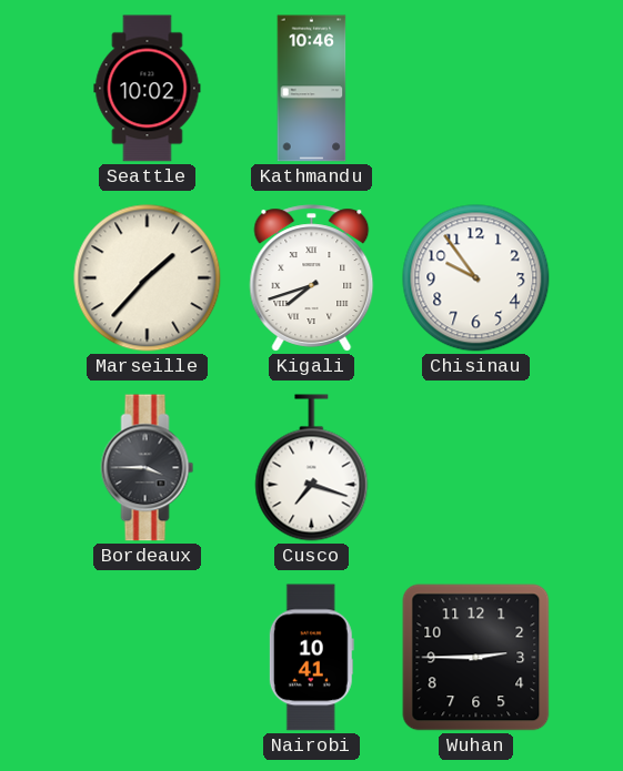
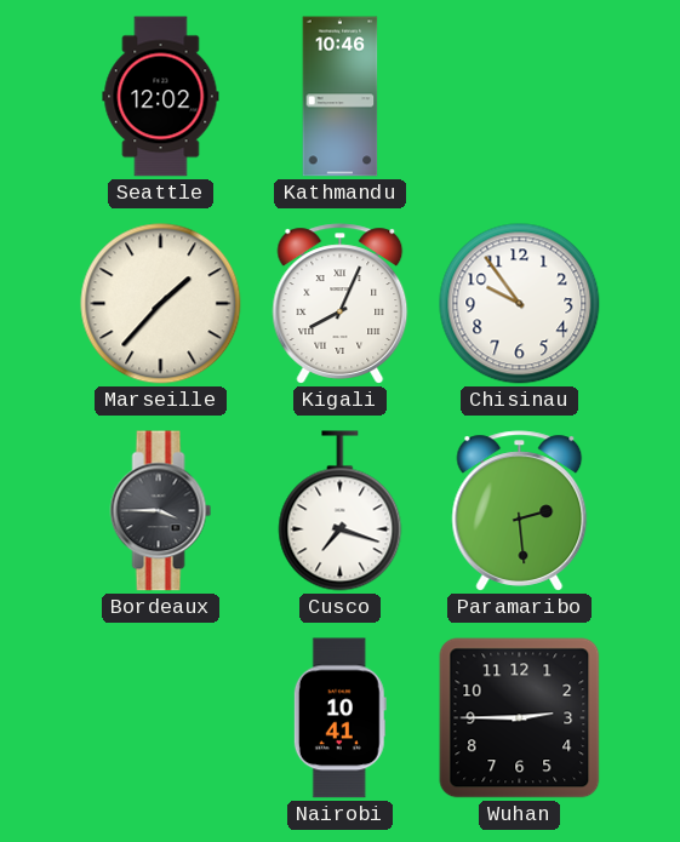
Seattle: 10:02 -> 12:02 (161, 97)
Kigali: 7:42 -> 8:04 (341, 304)
Paramaribo: none -> 2:29 (520, 511)
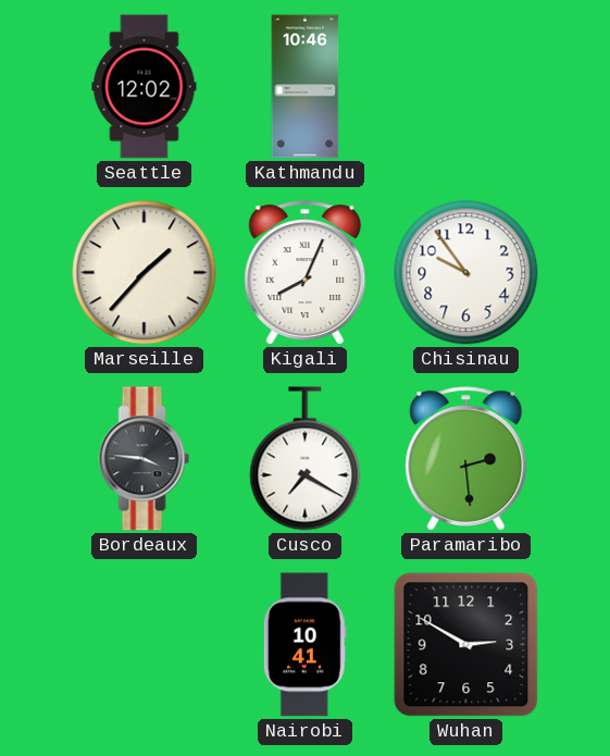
Bordeaux: 3:45 -> 3:46 (145, 459)
Cusco: 7:18 -> 7:20 (306, 459)
Wuhan: 2:45 -> 2:50 (466, 645)
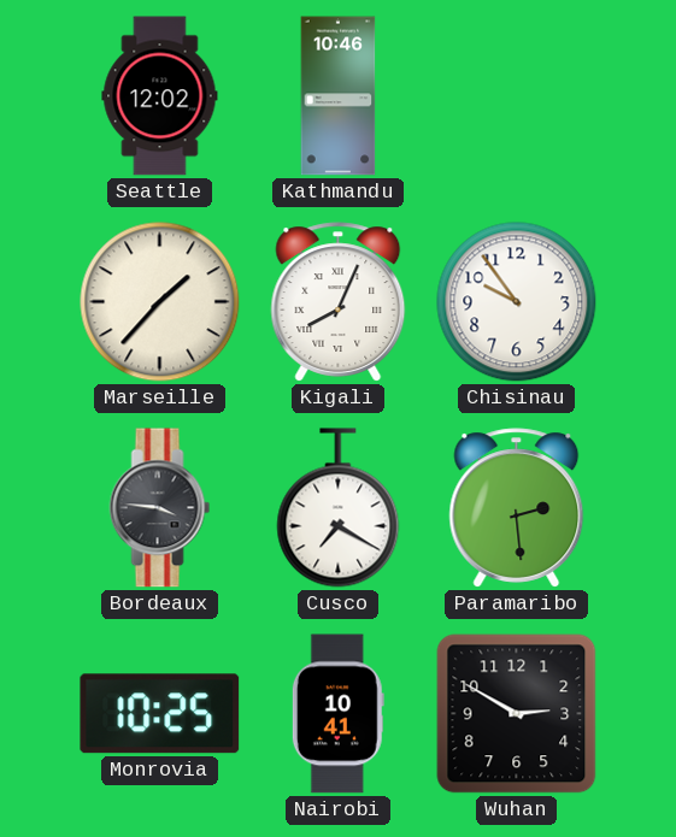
Monrovia: none -> 10:25 (160, 714)
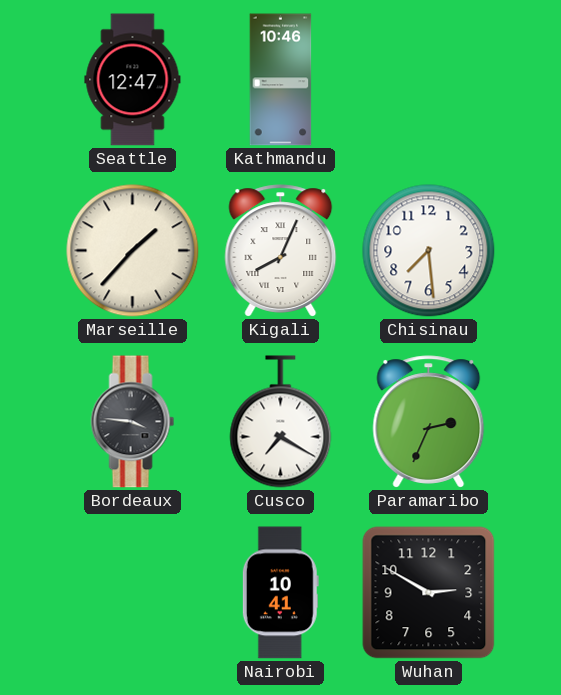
Seattle: 12:02 -> 12:47 (133, 80)
Chisinau: 9:54 -> 7:29 (429, 251)
Paramaribo: 2:29 -> 2:34 (429, 422)
Monrovia: 10:25 -> none (160, 714)
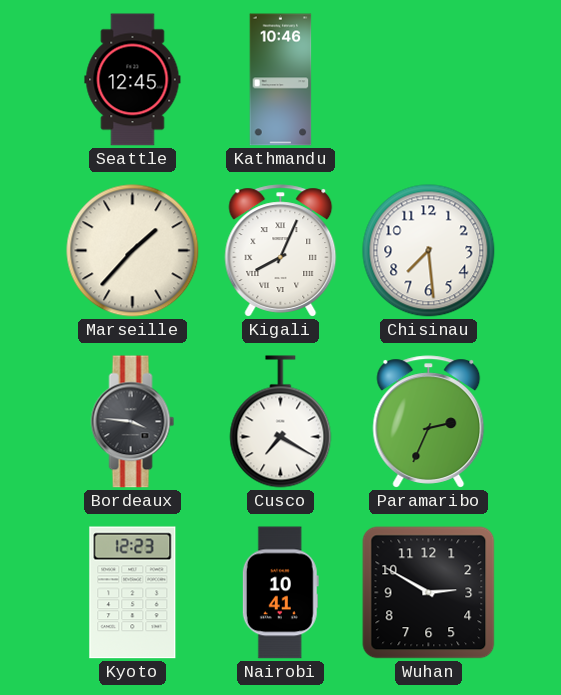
Seattle: 12:47 -> 12:45 (133, 80)
Kyoto: none -> 12:23 (133, 593)
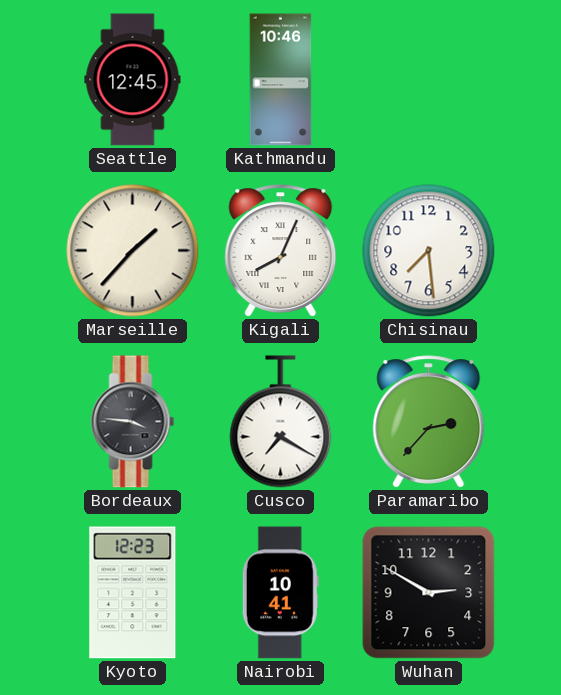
Paramaribo: 2:34 -> 2:37 (429, 422)
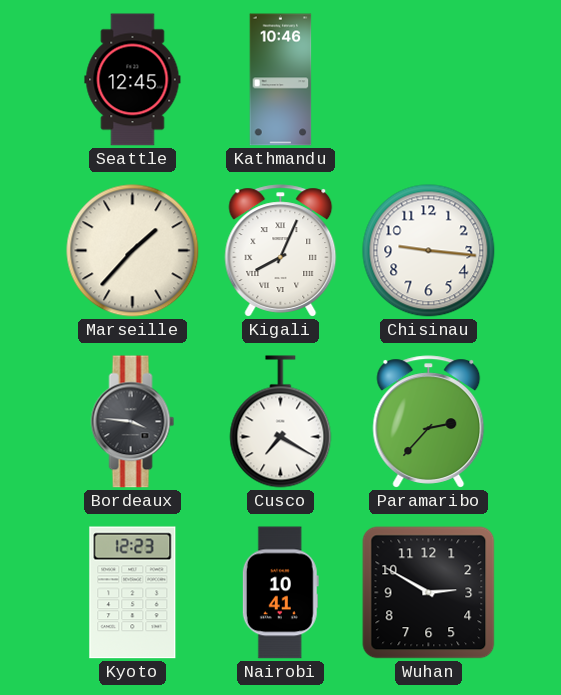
Chisinau: 7:29 -> 9:16 (429, 251)
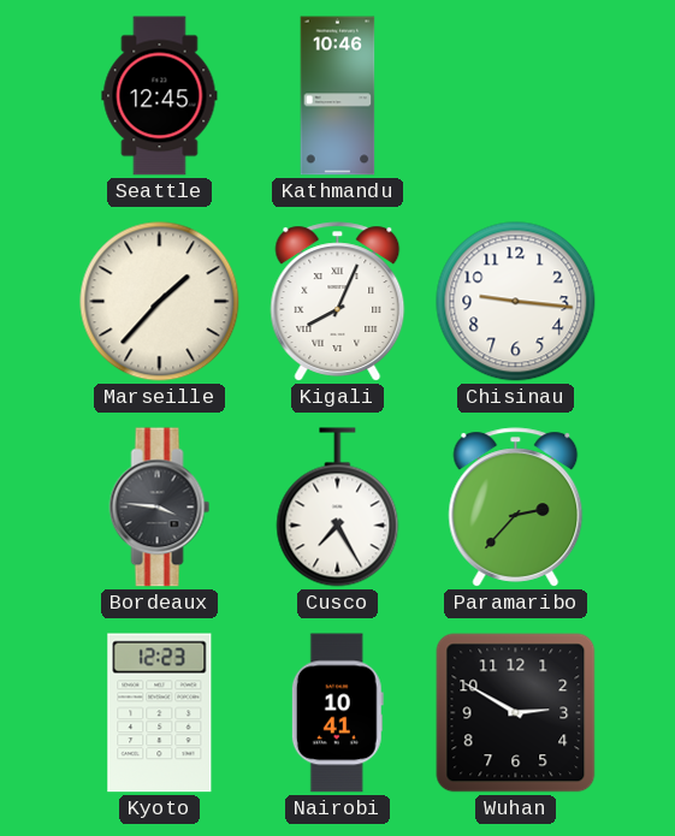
Cusco: 7:20 -> 7:25 (338, 508)
